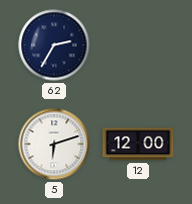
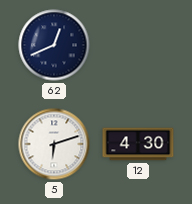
62: 2:35 -> 12:41 (54, 45)
12: 12:00 -> 4:30 (138, 144)
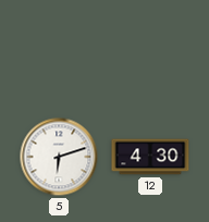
62: 12:41 -> none (54, 45)
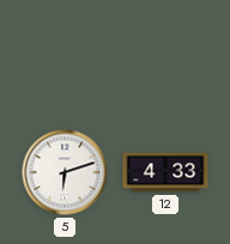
12: 4:30 -> 4:33 (165, 172)
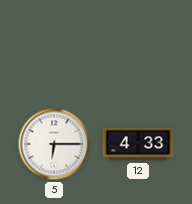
5: 6:12 -> 6:15 (54, 144)
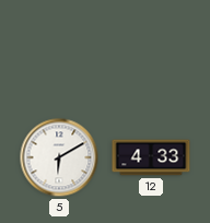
5: 6:15 -> 6:10 (59, 157)
